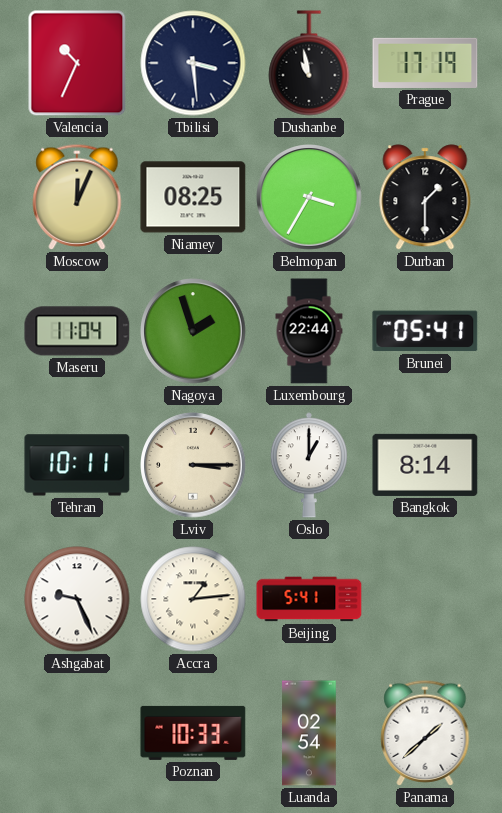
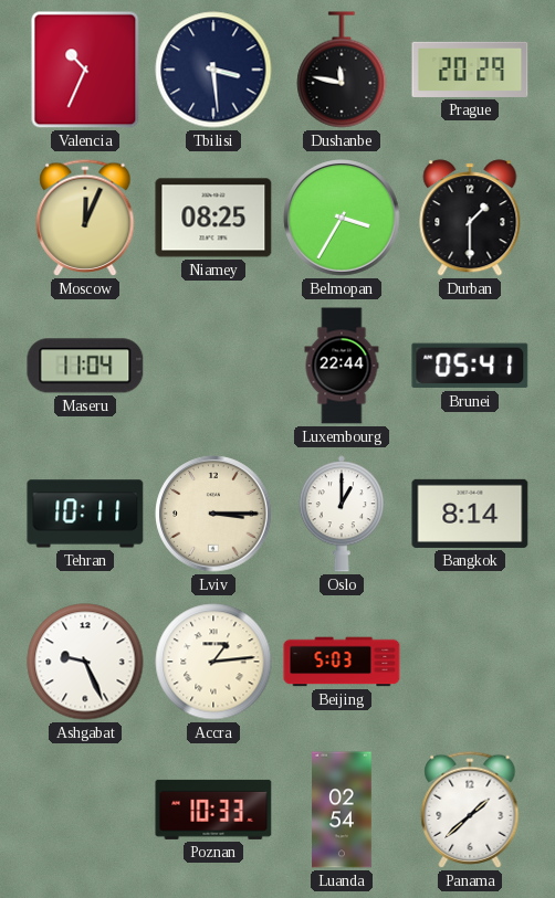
Dushanbe: 10:58 -> 11:47 (342, 70)
Prague: 17:19 -> 20:29 (470, 70)
Nagoya: 1:57 -> none (193, 331)
Beijing: 5:41 -> 5:03 (342, 662)
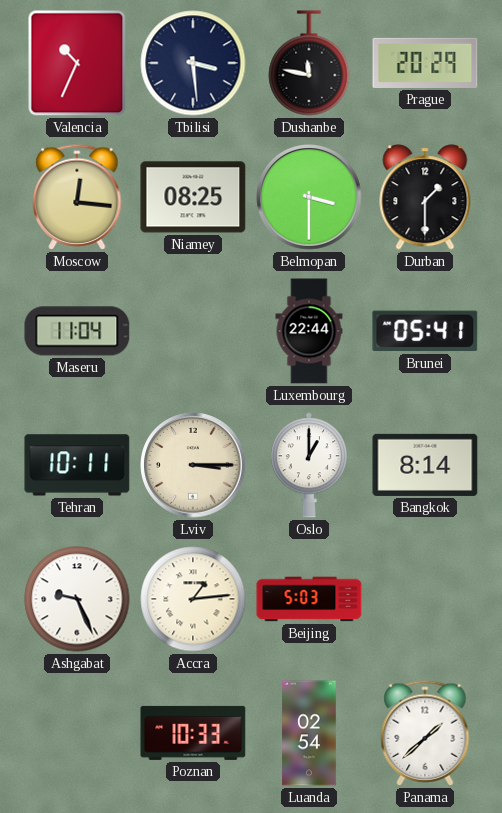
Moscow: 12:04 -> 12:16 (77, 197)
Belmopan: 3:35 -> 3:30 (309, 197)
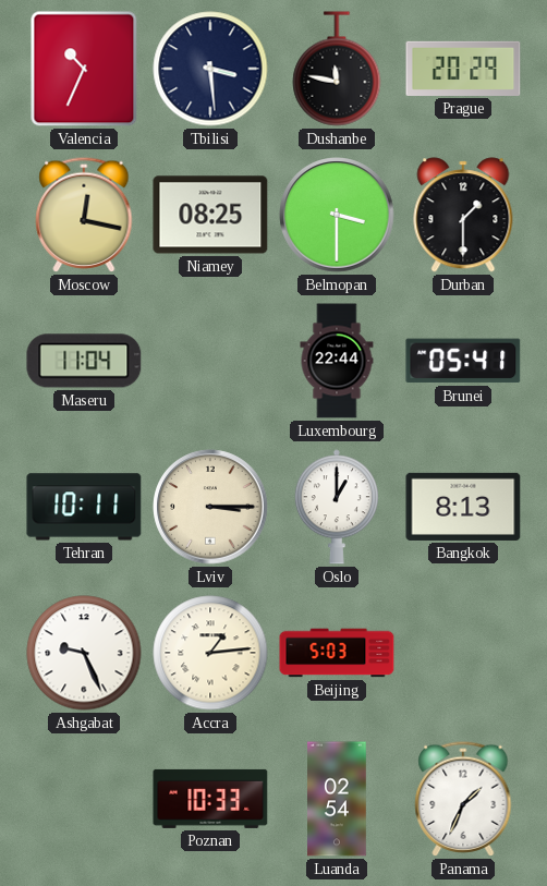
Moscow: 12:16 -> 12:17 (84, 215)
Bangkok: 8:14 -> 8:13 (463, 507)
Panama: 1:38 -> 1:34 (463, 799)
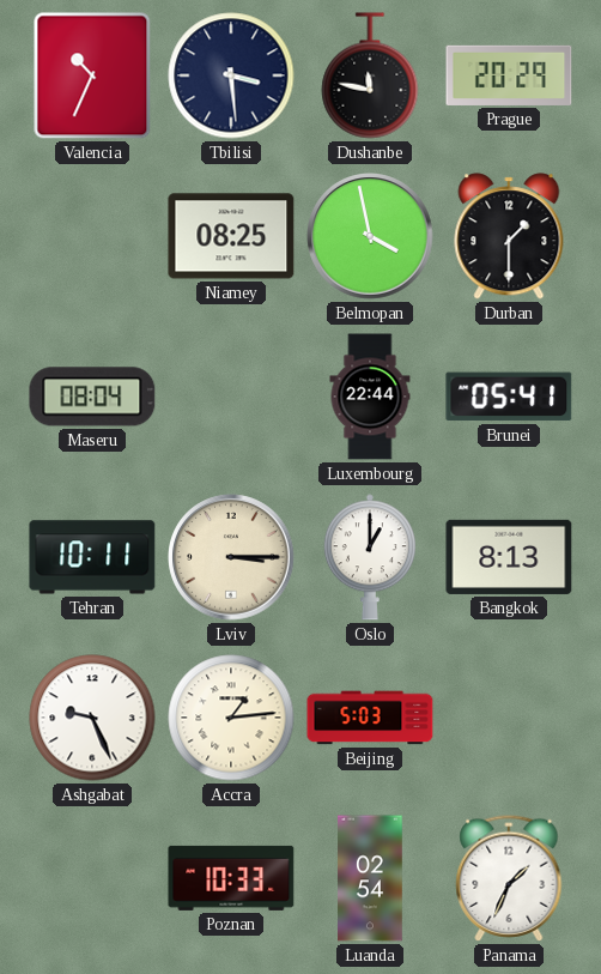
Moscow: 12:17 -> none (84, 215)
Belmopan: 3:30 -> 3:58 (370, 236)
Maseru: 11:04 -> 08:04 (92, 397)
